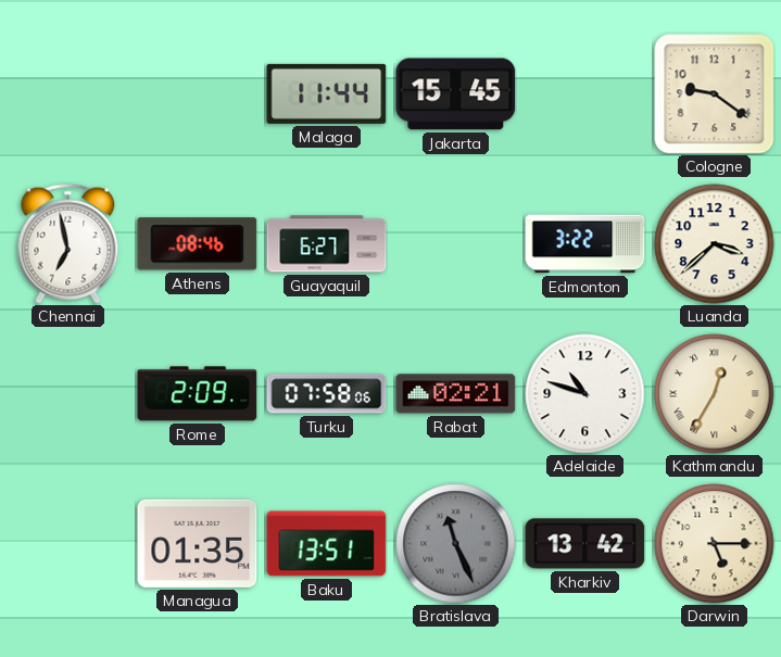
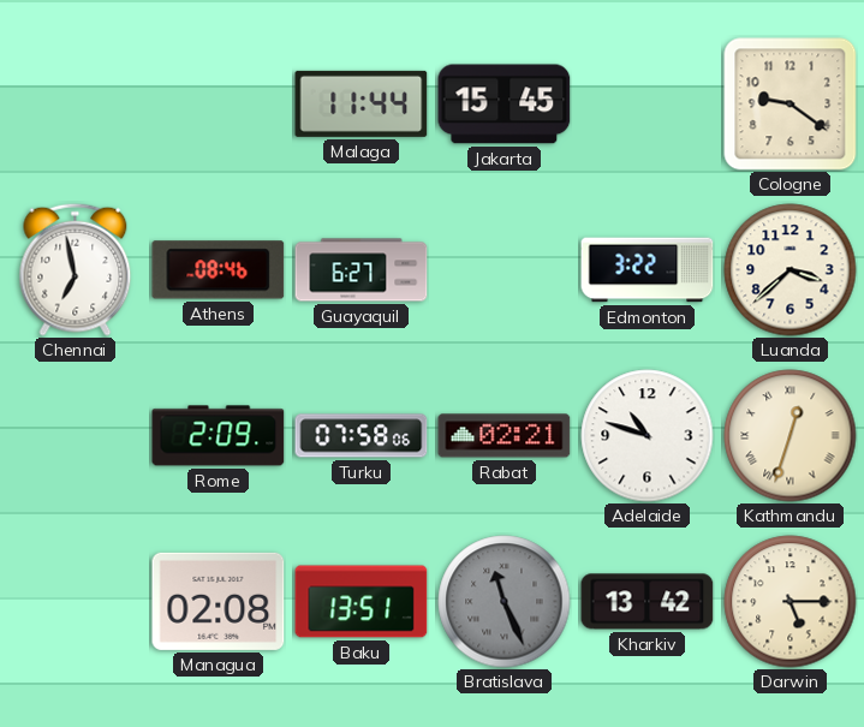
Kathmandu: 12:35 -> 12:33 (791, 436)
Managua: 01:35 -> 02:08 (219, 601)
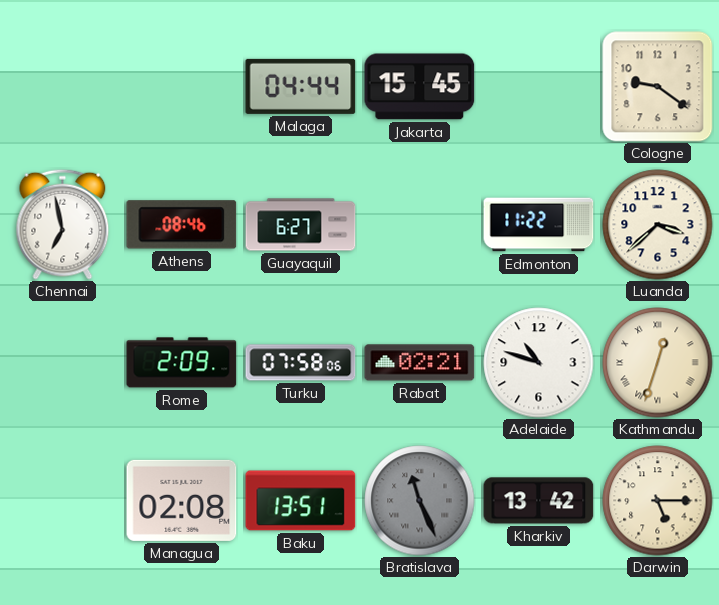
Malaga: 11:44 -> 04:44 (301, 86)
Edmonton: 3:22 -> 11:22 (539, 225)
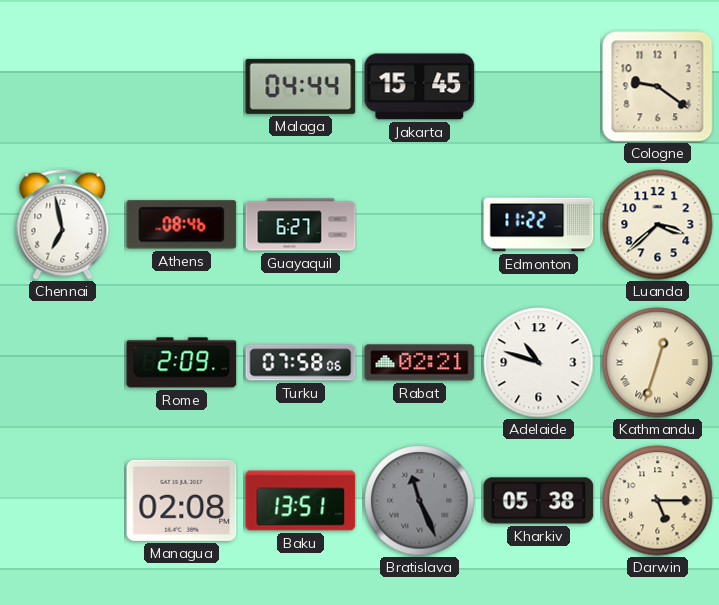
Kharkiv: 13:42 -> 05:38 (539, 501)
